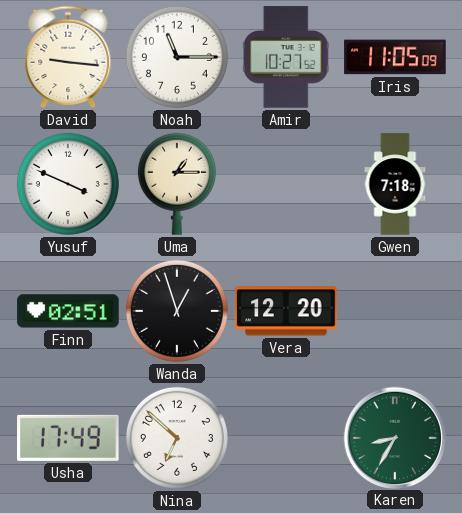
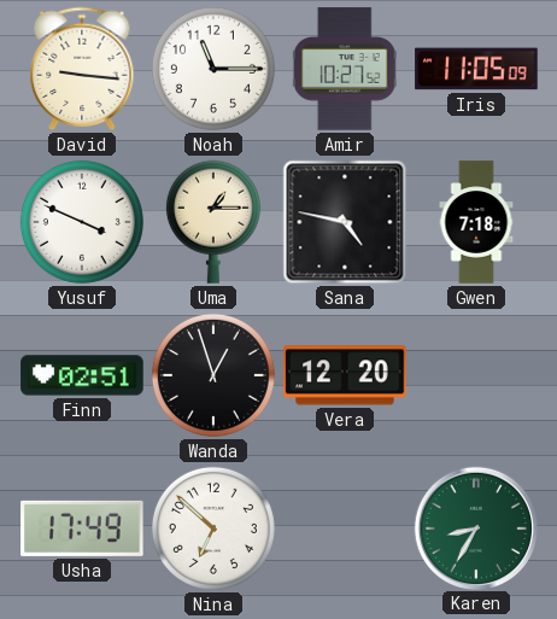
Sana: none -> 4:47 (345, 222)
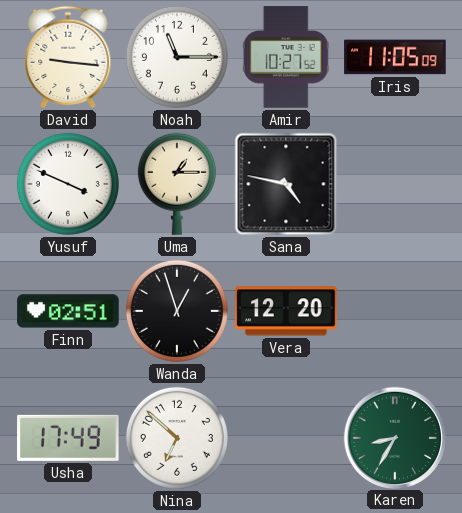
Gwen: 7:18 -> none (476, 222)
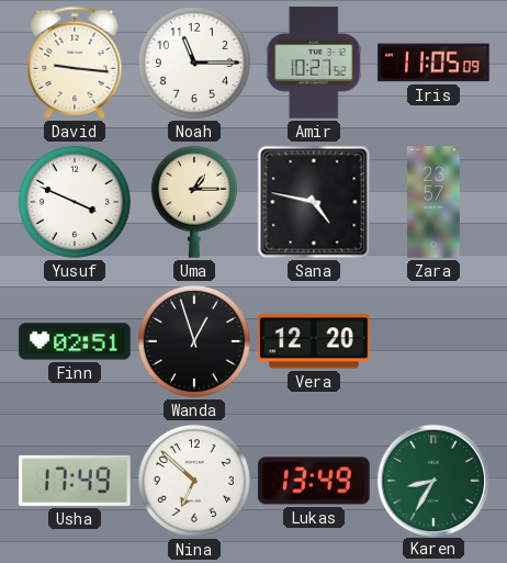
Zara: none -> 23:57 (435, 202)
Lukas: none -> 13:49 (314, 481)
